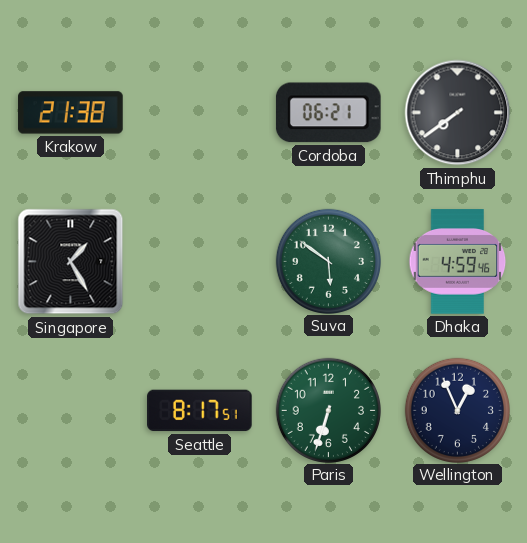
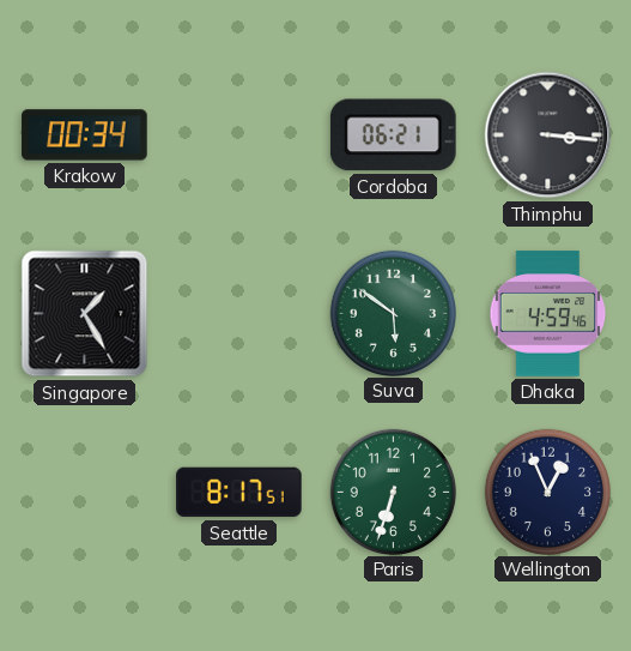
Krakow: 21:38 -> 00:34 (85, 135)
Thimphu: 7:39 -> 3:16 (548, 135)
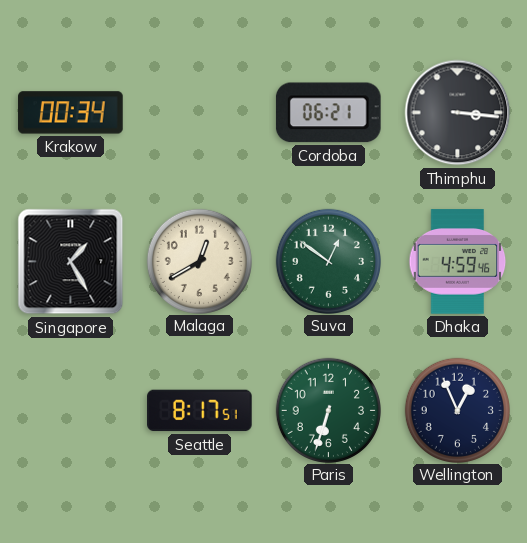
Malaga: none -> 12:40 (199, 261)
Suva: 5:51 -> 12:51 (328, 261)
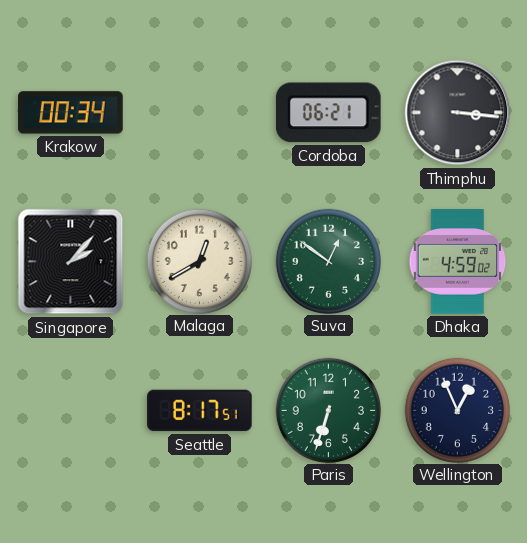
Singapore: 1:25 -> 2:07 (71, 262)
Dhaka: 4:59:46 -> 4:59:02 (458, 262)
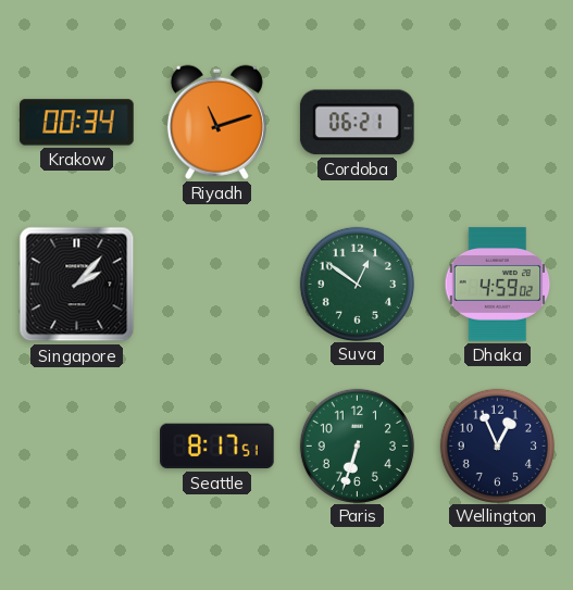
Riyadh: none -> 11:12 (216, 122)
Thimphu: 3:16 -> none (458, 113)
Malaga: 12:40 -> none (199, 261)
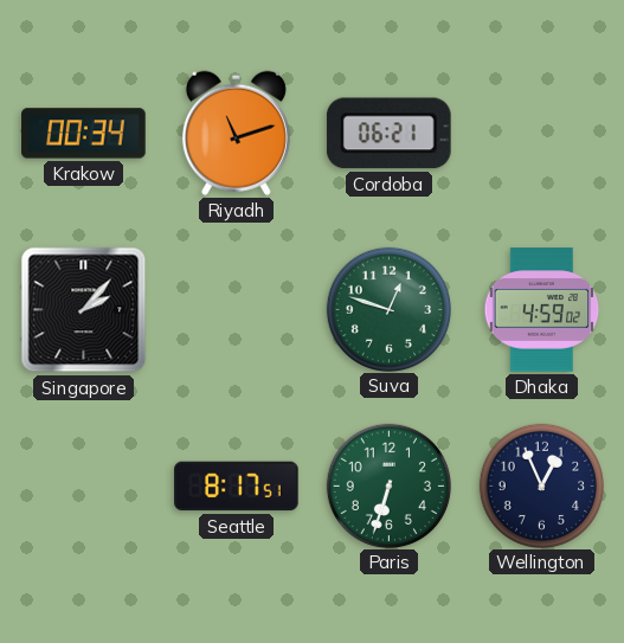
Suva: 12:51 -> 12:48 (388, 309)
